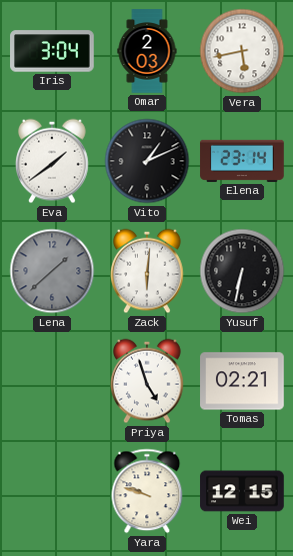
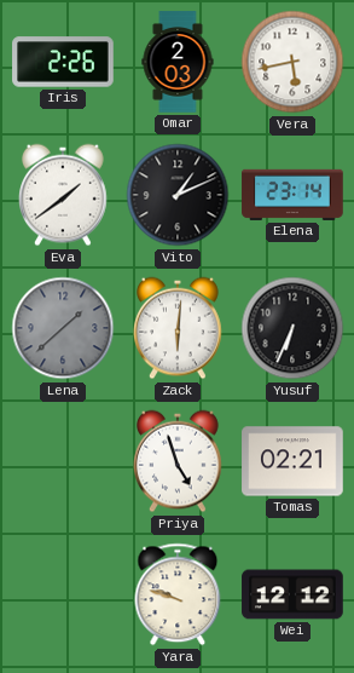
Iris: 3:04 -> 2:26 (63, 62)
Yusuf: 6:32 -> 6:34 (292, 328)
Wei: 12:15 -> 12:12 (292, 594)
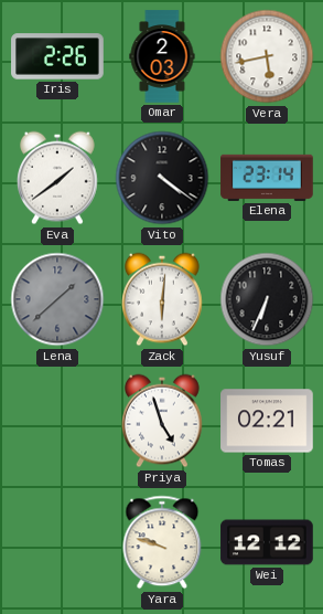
Vito: 1:11 -> 4:21 (162, 178)
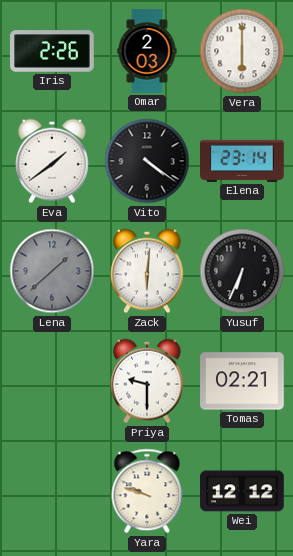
Vera: 5:43 -> 6:00 (242, 51)
Priya: 4:57 -> 9:30 (148, 381)
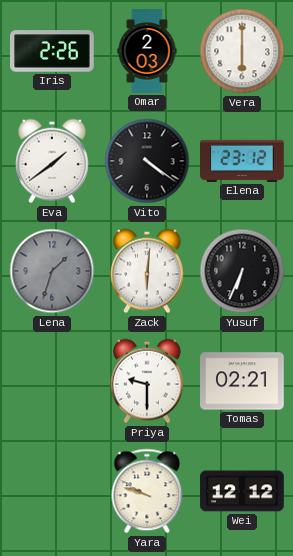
Elena: 23:14 -> 23:12 (242, 161)
Lena: 1:38 -> 1:33 (52, 271)
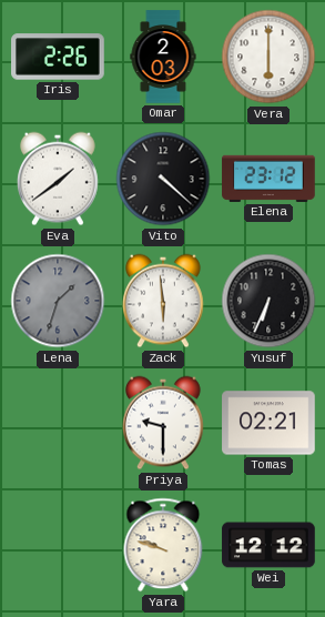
Vito: 4:21 -> 4:22 (163, 179)
Zack: 6:01 -> 5:59 (164, 301)
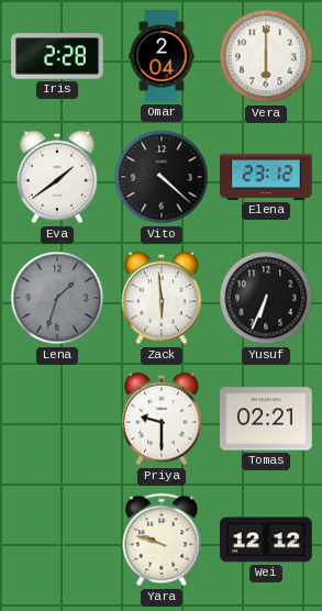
Iris: 2:26 -> 2:28 (57, 56)
Omar: 2:03 -> 2:04 (162, 56)
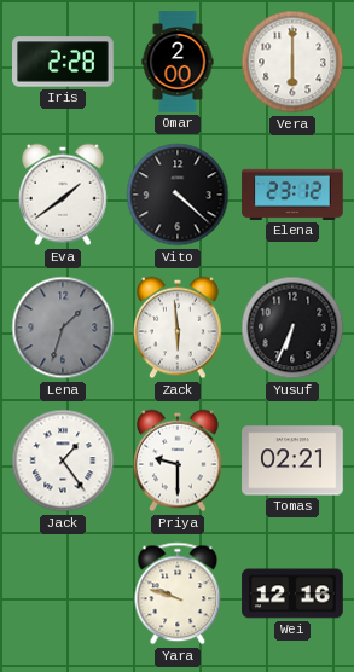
Omar: 2:04 -> 2:00 (178, 62)
Jack: none -> 1:24 (63, 460)
Wei: 12:12 -> 12:16 (292, 593)
